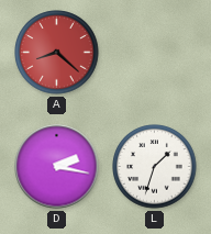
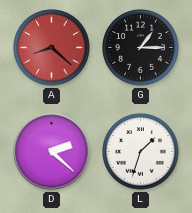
G: none -> 1:15 (141, 48)
D: 2:17 -> 2:22 (52, 152)
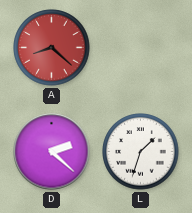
G: 1:15 -> none (141, 48)
